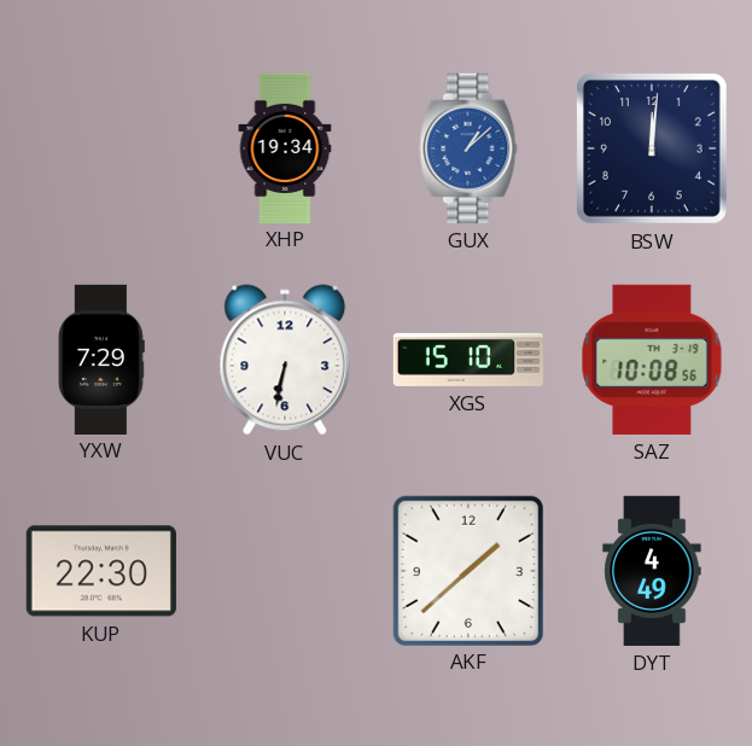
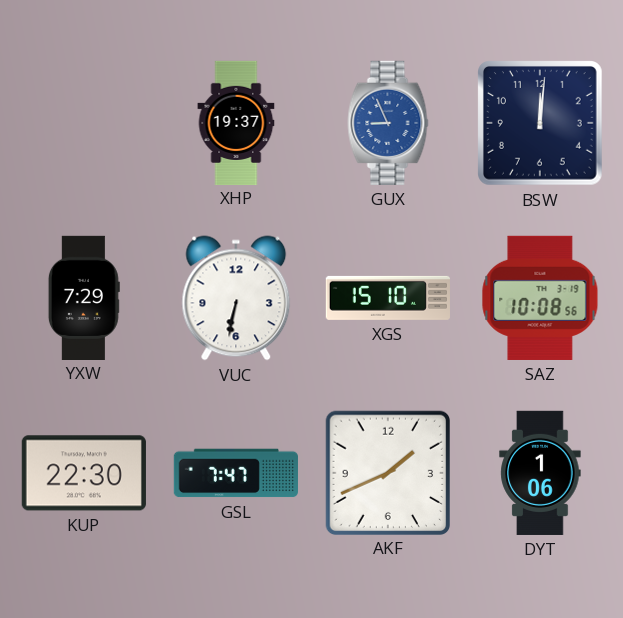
XHP: 19:34 -> 19:37 (236, 122)
GUX: 1:08 -> 8:56 (388, 123)
GSL: none -> 7:47 (236, 473)
AKF: 1:38 -> 1:41 (387, 472)
DYT: 4:49 -> 1:06 (540, 473)
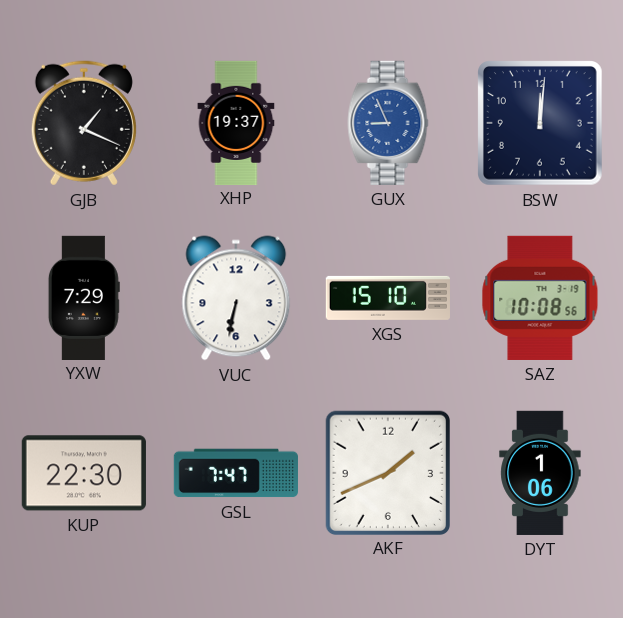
GJB: none -> 1:19 (84, 123)
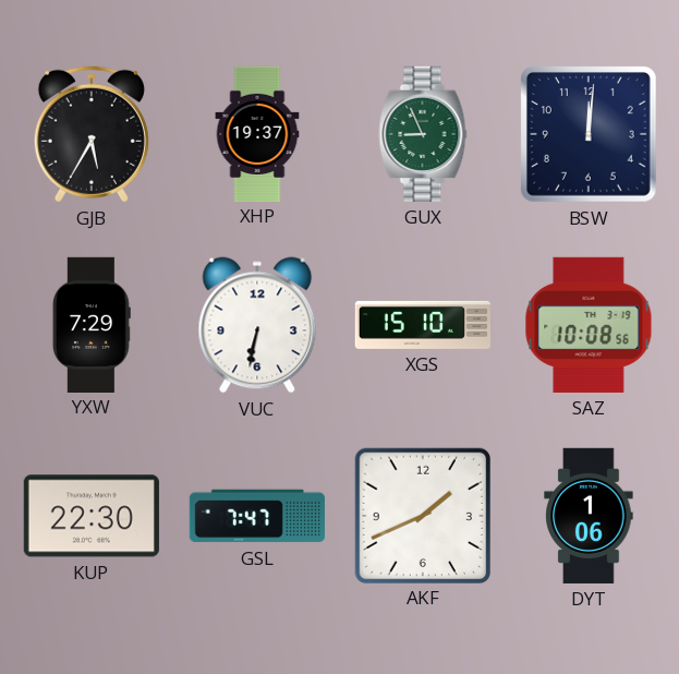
GJB: 1:19 -> 5:35 (92, 134)
GUX dial: blue -> green (423, 134)
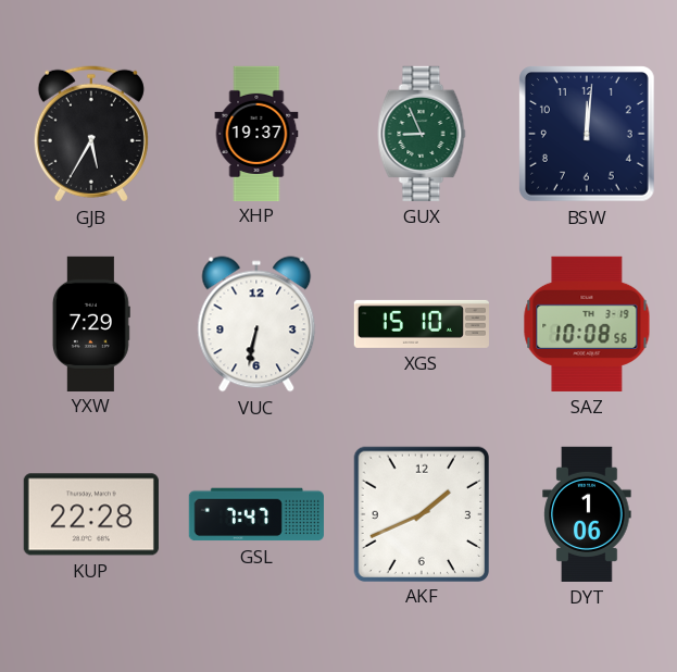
KUP: 22:30 -> 22:28 (91, 514)
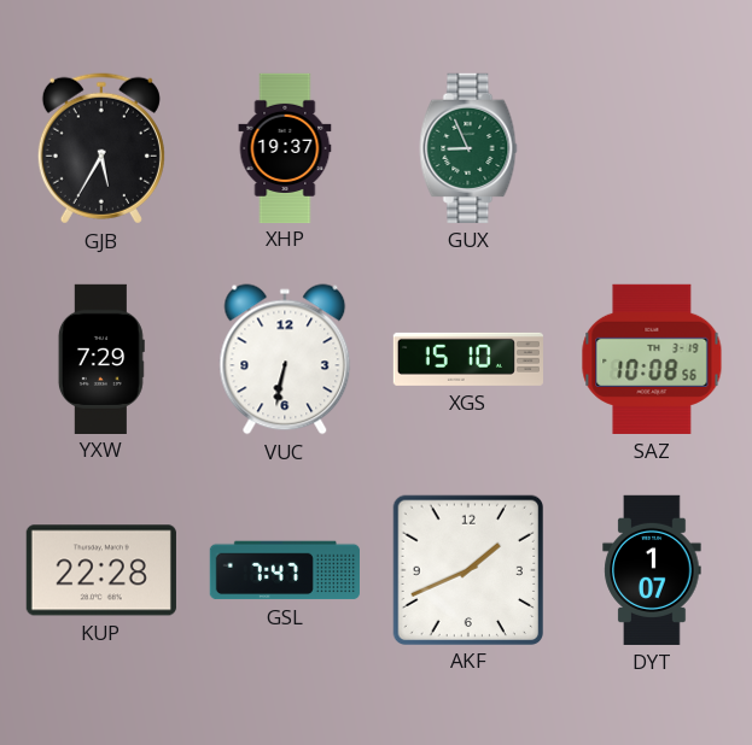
BSW: 12:01 -> none (588, 135)
DYT: 1:06 -> 1:07 (652, 570)
